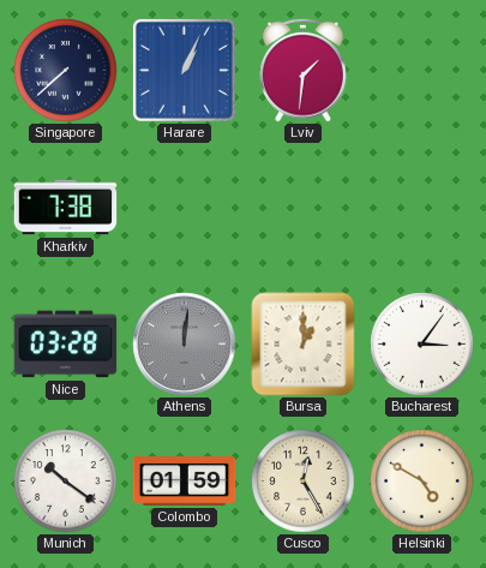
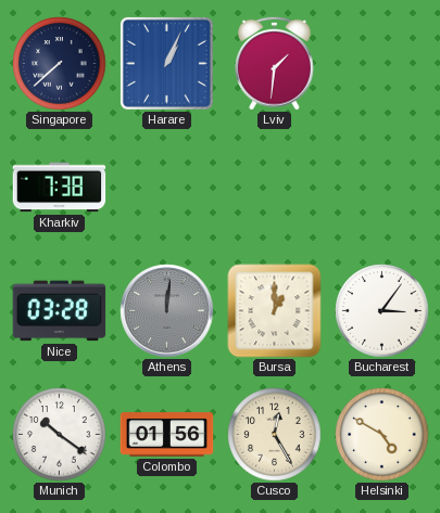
Colombo: 01:59 -> 01:56 (167, 435)
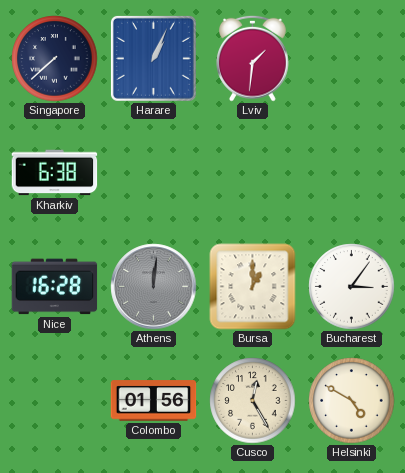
Kharkiv: 7:38 -> 6:38 (55, 173)
Nice: 03:28 -> 16:28 (55, 287)
Munich: 10:21 -> none (60, 435)
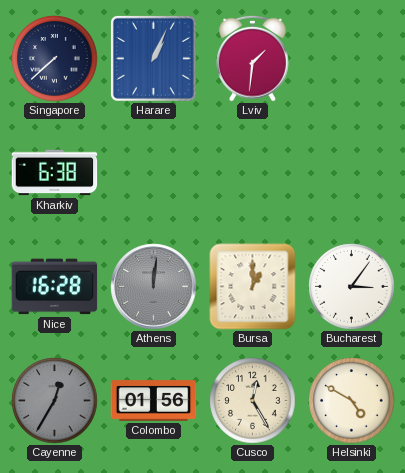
Cayenne: none -> 12:35 (55, 401)
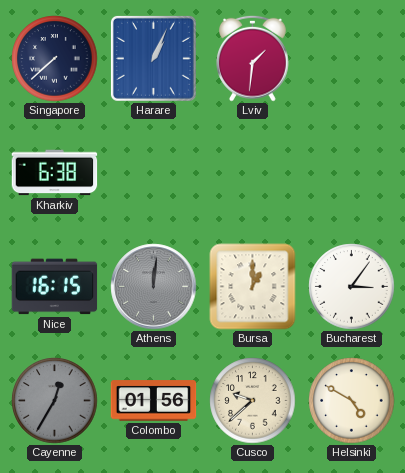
Nice: 16:28 -> 16:15 (55, 287)
Cusco: 12:25 -> 9:38 (253, 401)
